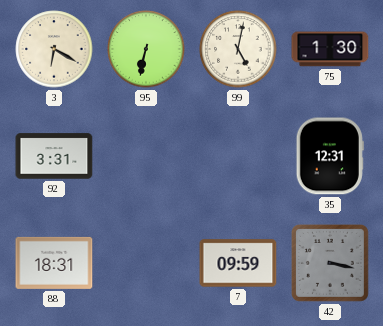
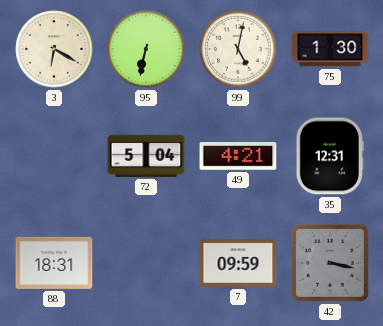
92: 3:31 -> none (54, 156)
72: none -> 5:04 (146, 156)
49: none -> 4:21 (238, 157)
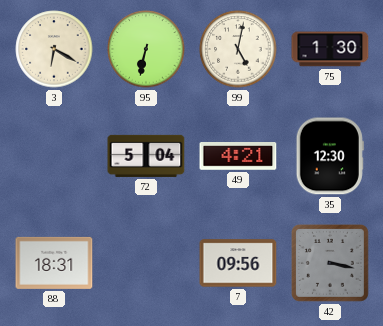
35: 12:31 -> 12:30 (330, 156)
7: 09:59 -> 09:56 (238, 263)
